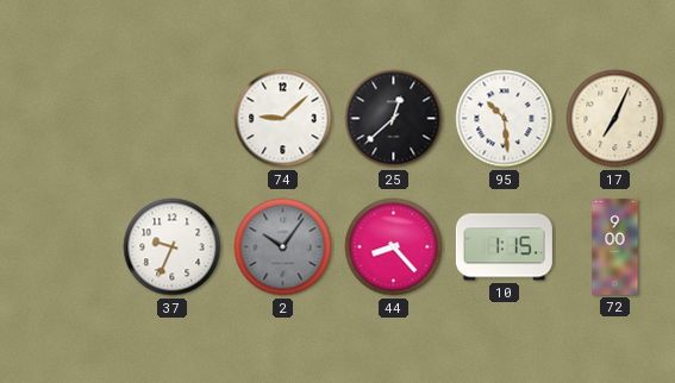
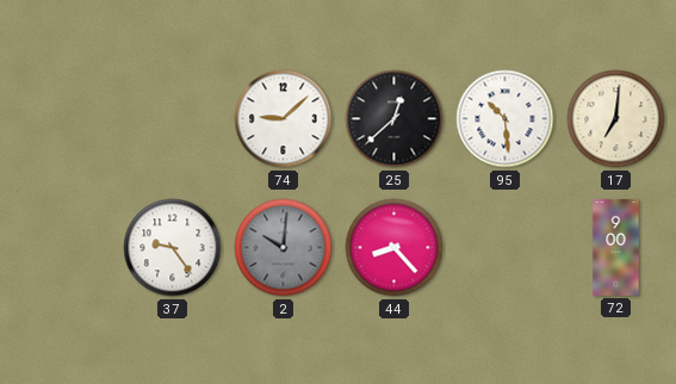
17: 7:04 -> 7:01 (616, 119)
37: 9:34 -> 9:24 (173, 248)
2: 10:06 -> 10:01 (284, 248)
10: 1:15 -> none (504, 247)
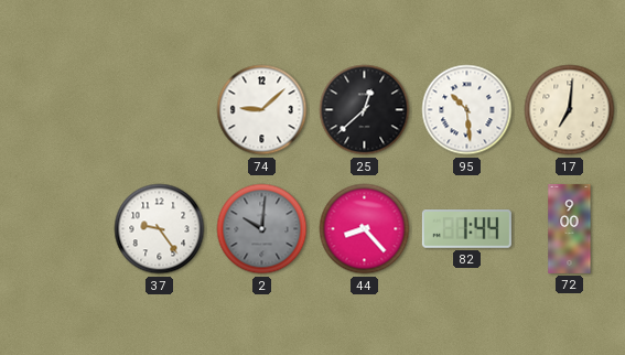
82: none -> 1:44 (466, 229)
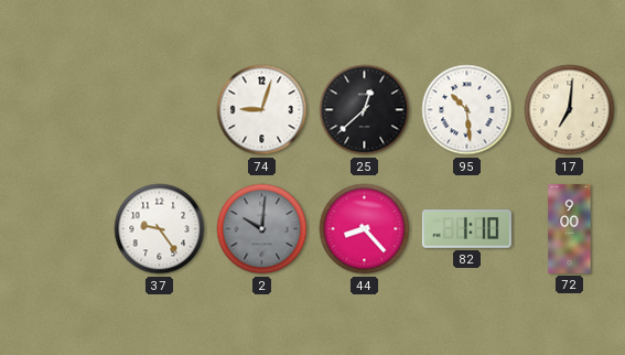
74: 9:08 -> 9:03 (262, 110)
82: 1:44 -> 1:10 (466, 229)
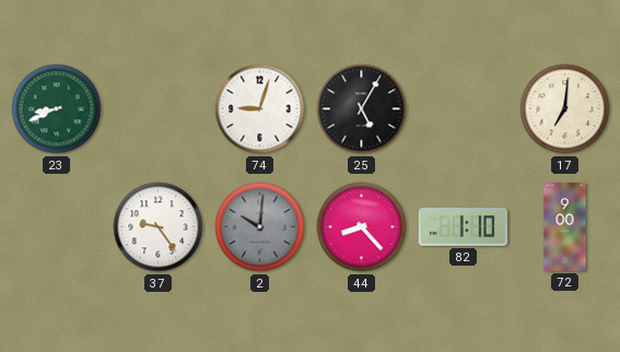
23: none -> 8:41 (57, 109)
25: 12:38 -> 5:05 (362, 109)
95: 10:29 -> none (467, 110)
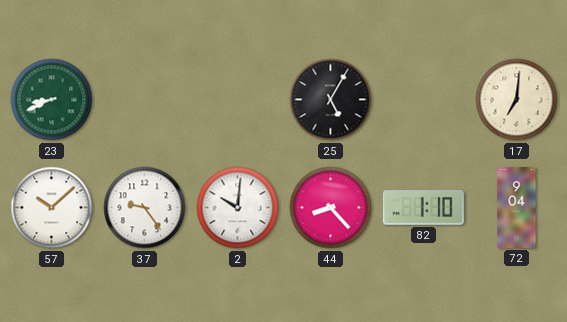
74: 9:03 -> none (260, 109)
57: none -> 10:08 (52, 208)
2 dial: grey -> white (238, 208)
72: 9:00 -> 9:04 (517, 207)
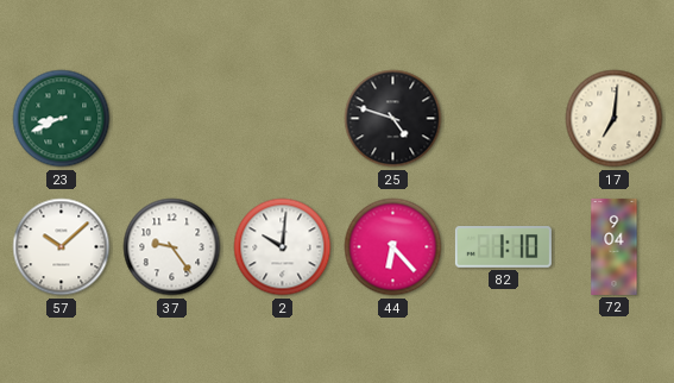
25: 5:05 -> 4:48 (393, 119)
44: 8:23 -> 6:23 (393, 247)
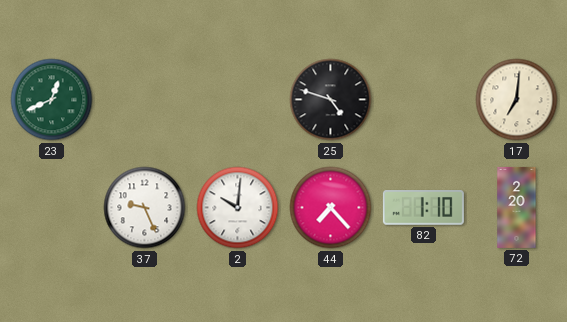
23: 8:41 -> 12:41 (52, 100)
57: 10:08 -> none (62, 247)
37: 9:24 -> 9:26 (145, 208)
44: 6:23 -> 7:23 (331, 208)
72: 9:04 -> 2:20 (517, 207)
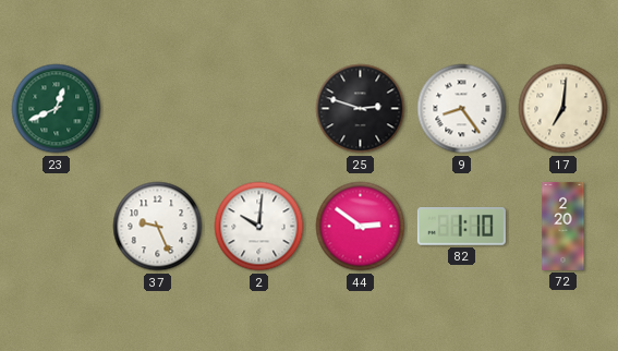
25: 4:48 -> 2:48 (361, 109)
9: none -> 8:24 (462, 109)
44: 7:23 -> 2:51 (361, 227)
